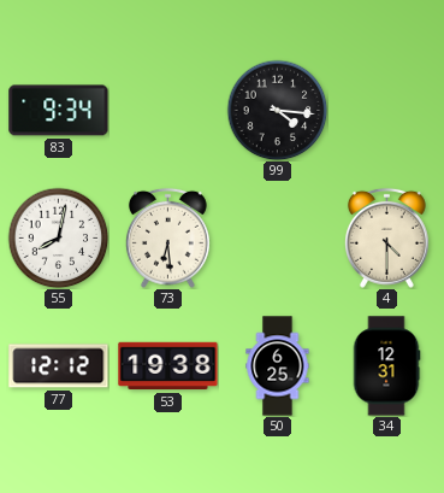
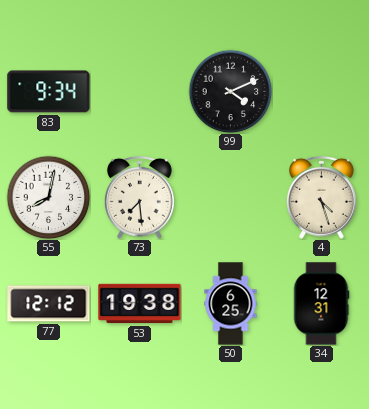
99: 4:16 -> 4:11 (230, 91)
73: 6:29 -> 7:29 (139, 197)
4: 4:30 -> 4:27 (321, 197)
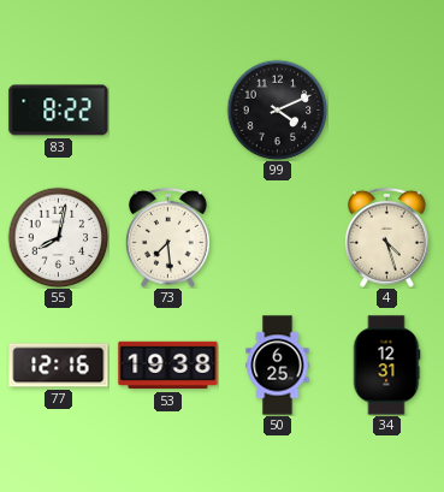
83: 9:34 -> 8:22 (59, 111)
77: 12:12 -> 12:16 (59, 366)
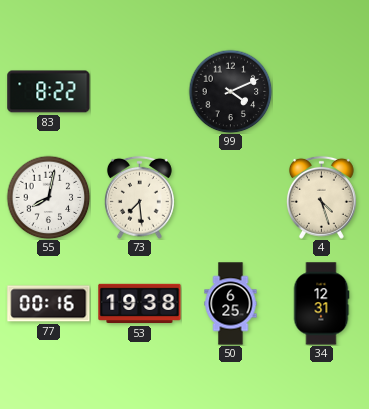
77: 12:16 -> 00:16 (49, 304)
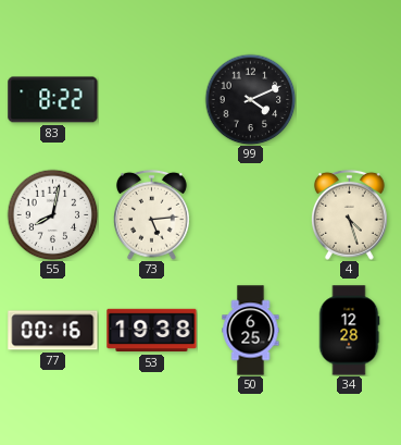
73: 7:29 -> 5:14 (151, 214)
34: 12:31 -> 12:28 (349, 331)
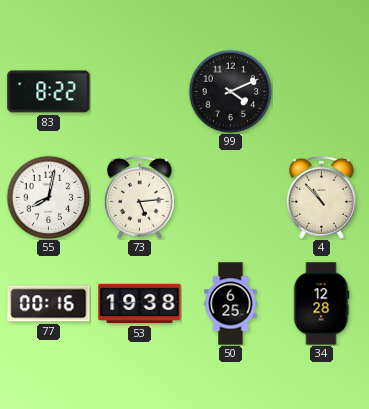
4: 4:27 -> 10:53 (321, 197)
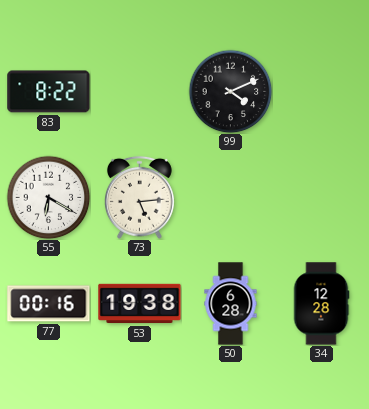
55: 8:02 -> 6:20 (48, 197)
4: 10:53 -> none (321, 197)
50: 6:25 -> 6:28 (231, 304)
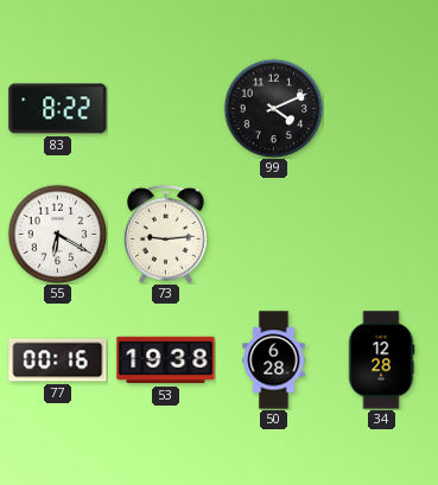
73: 5:14 -> 9:14 (165, 234)
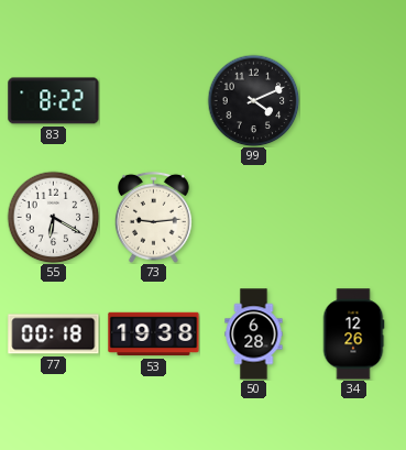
77: 00:16 -> 00:18 (54, 334)
34: 12:28 -> 12:26 (353, 334)
